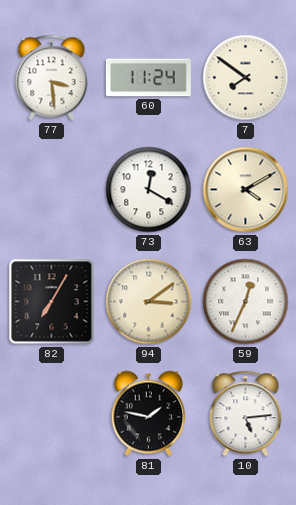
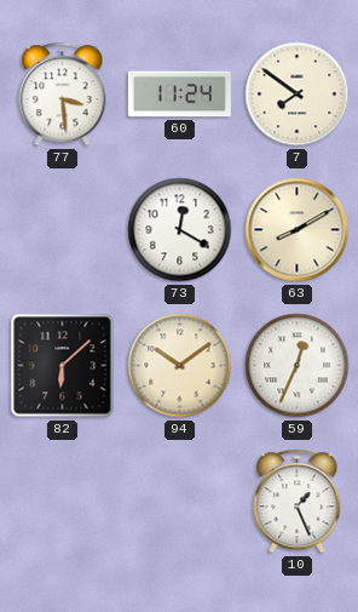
63: 4:10 -> 8:10 (298, 230)
82: 7:05 -> 6:08 (63, 366)
94: 3:09 -> 10:09 (180, 366)
81: 1:47 -> none (148, 414)
10: 5:14 -> 1:26 (298, 502)
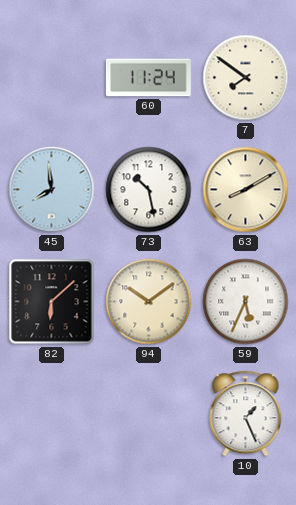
77: 3:29 -> none (63, 95)
45: none -> 7:59 (52, 190)
73: 12:20 -> 10:28 (149, 190)
59: 12:34 -> 5:34 (246, 302)
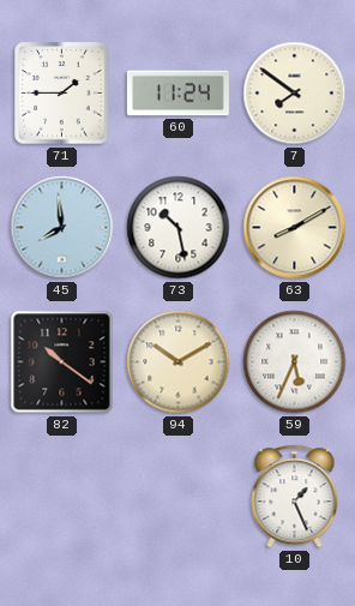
71: none -> 1:45 (62, 94)
82: 6:08 -> 10:21 (62, 362)
94: 10:09 -> 10:10 (179, 362)
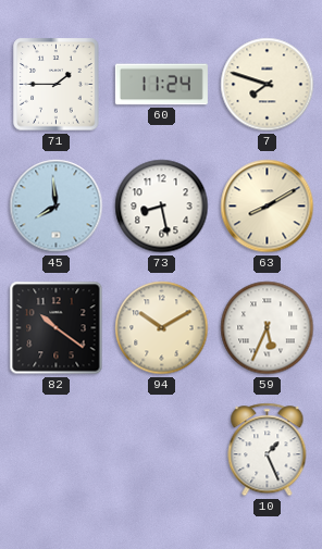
7: 7:51 -> 7:48 (268, 85)
73: 10:28 -> 8:28 (162, 207)
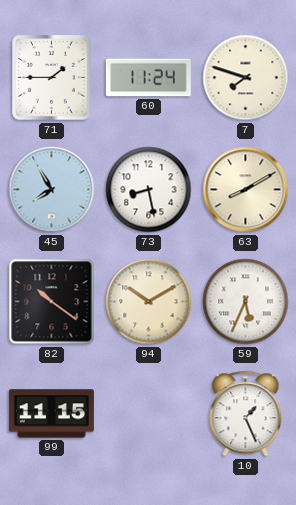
45: 7:59 -> 7:55 (52, 190)
99: none -> 11:15 (51, 414)
